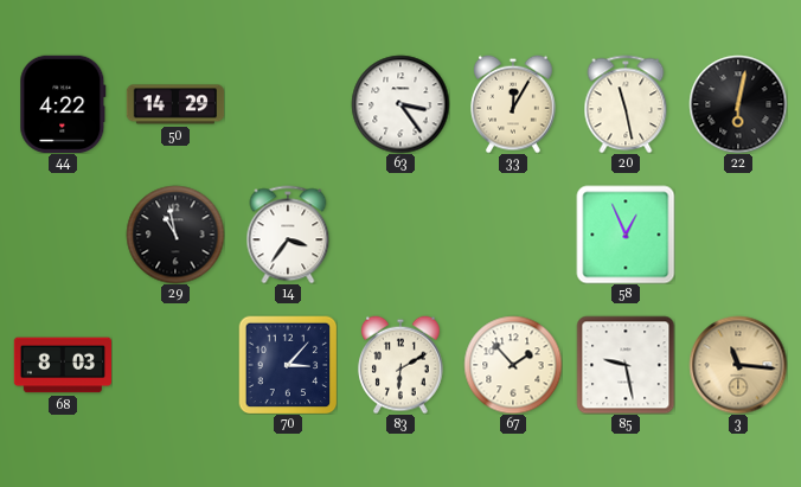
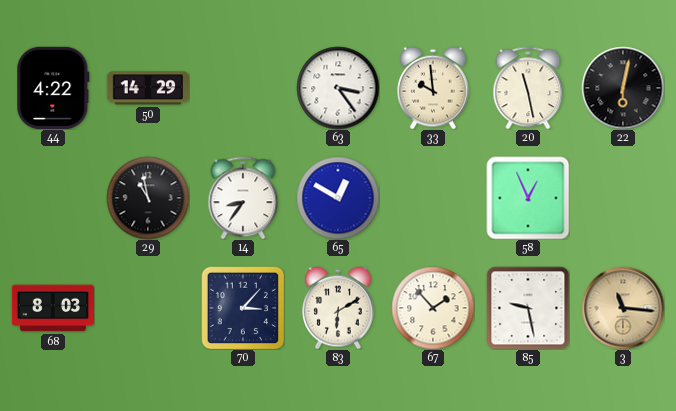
33: 12:05 -> 9:59 (434, 88)
14: 3:36 -> 8:36 (243, 198)
65: none -> 12:50 (338, 198)
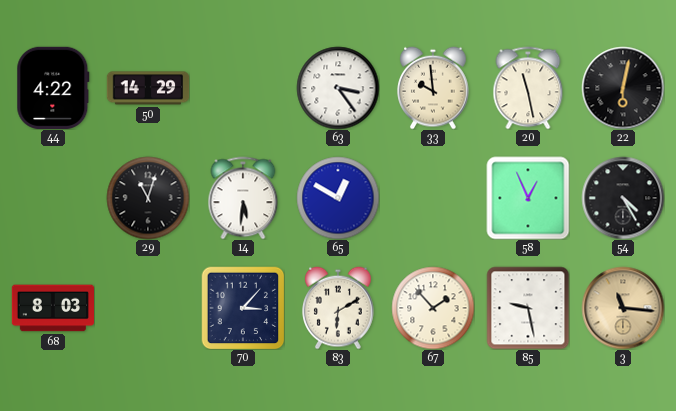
29: 10:58 -> 11:03 (148, 198)
14: 8:36 -> 5:31 (243, 198)
54: none -> 4:25 (623, 198)
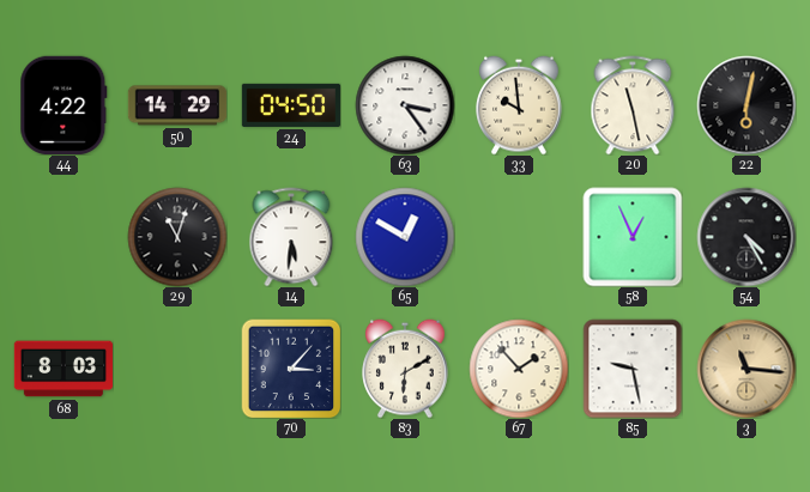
24: none -> 04:50 (291, 105)
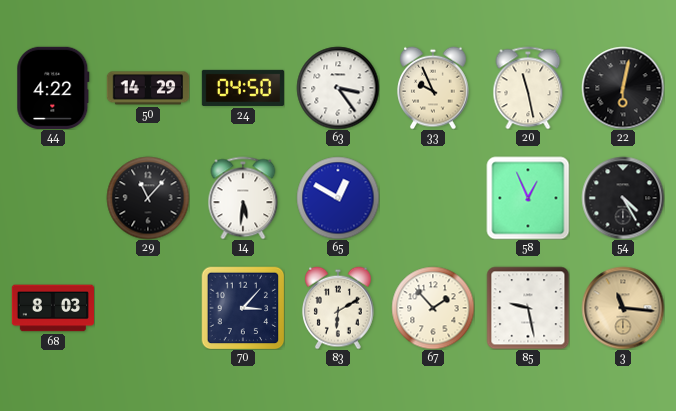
33: 9:59 -> 9:56 (434, 88)
29: 11:03 -> 11:07 (148, 198)
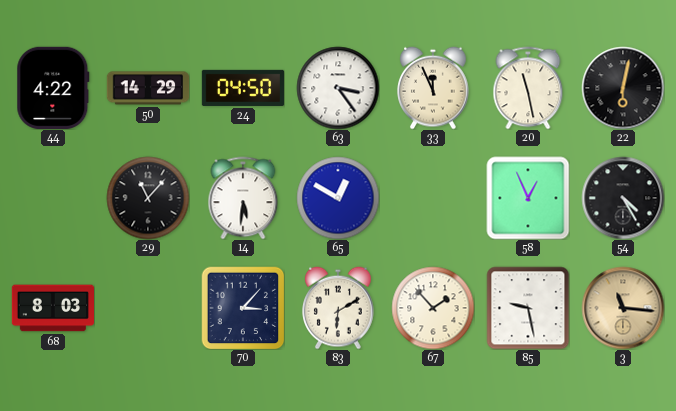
33: 9:56 -> 11:56 (434, 88)
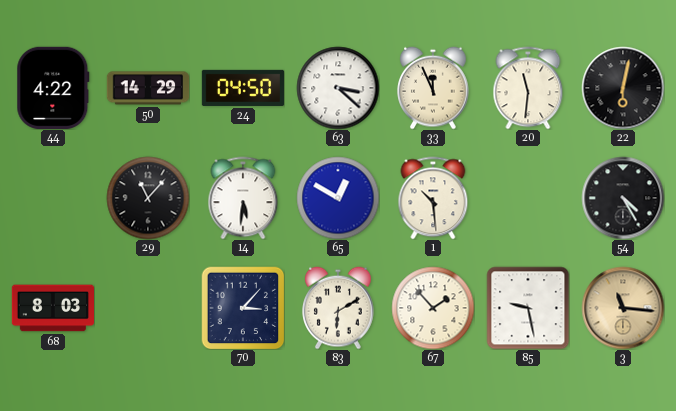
63: 3:24 -> 3:22 (338, 88)
20: 11:28 -> 11:31 (528, 88)
1: none -> 10:29 (433, 198)
58: 12:56 -> none (528, 198)
